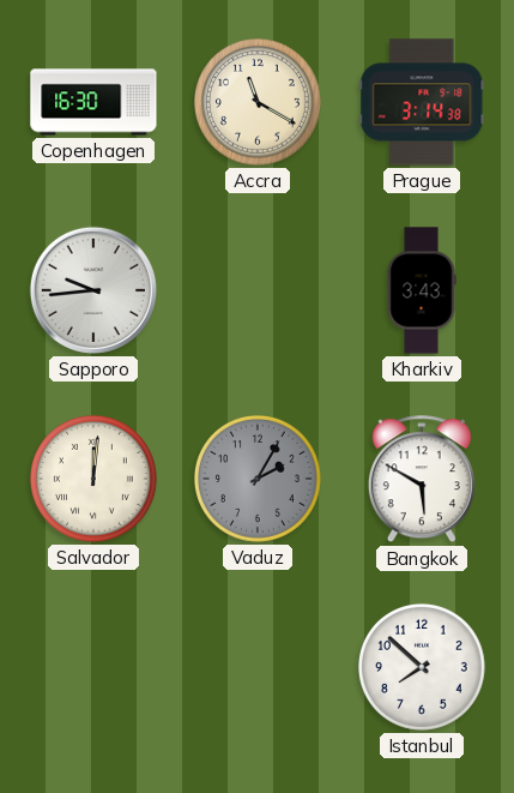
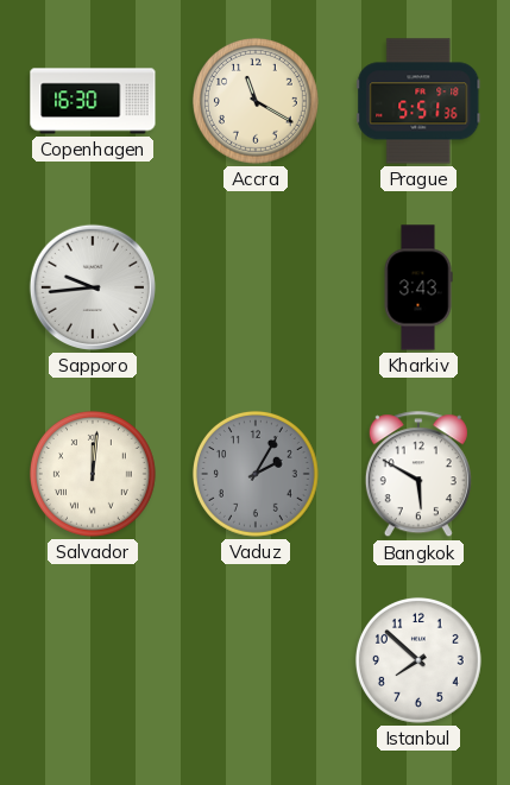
Prague: 3:14 -> 5:51 (418, 101)
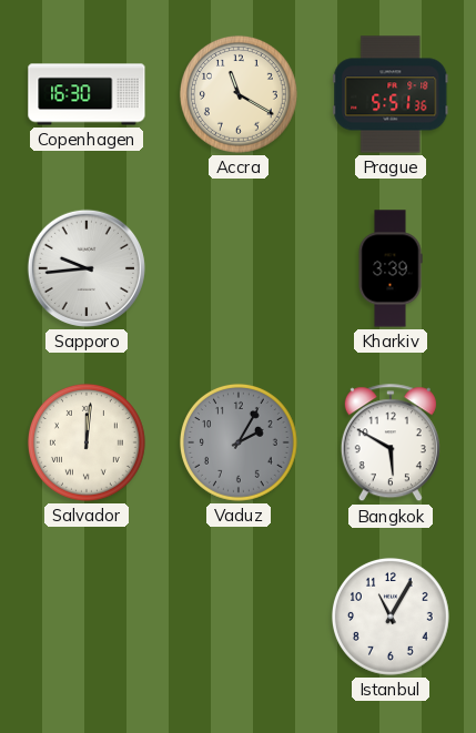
Kharkiv: 3:43 -> 3:39 (391, 268)
Istanbul: 7:52 -> 11:05 (391, 617)
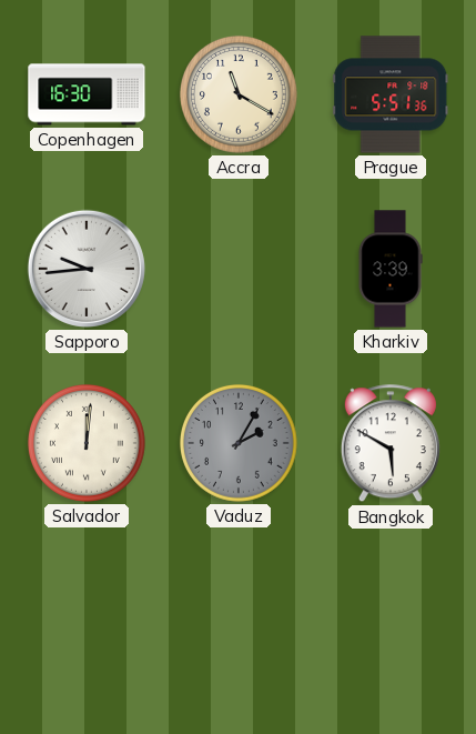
Istanbul: 11:05 -> none (391, 617)
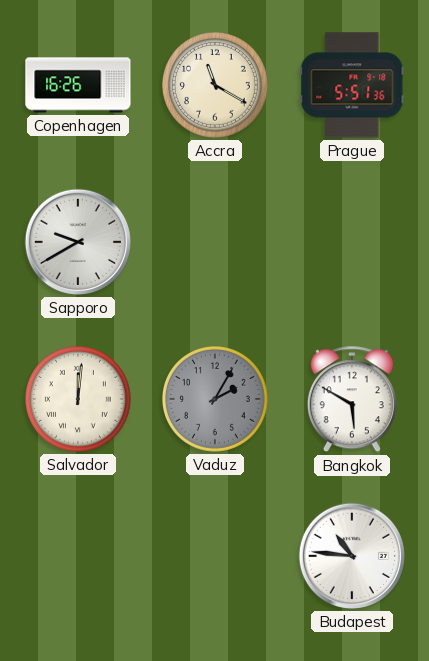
Copenhagen: 16:30 -> 16:26 (78, 85)
Sapporo: 9:44 -> 9:40 (78, 242)
Kharkiv: 3:39 -> none (391, 269)
Budapest: none -> 10:46 (352, 556)
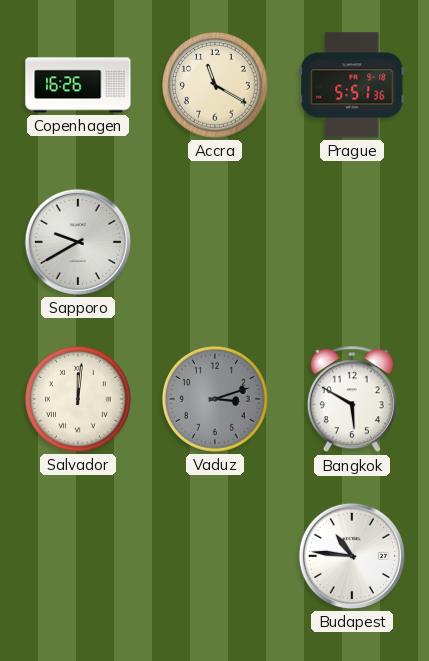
Vaduz: 2:05 -> 3:12 (215, 399)
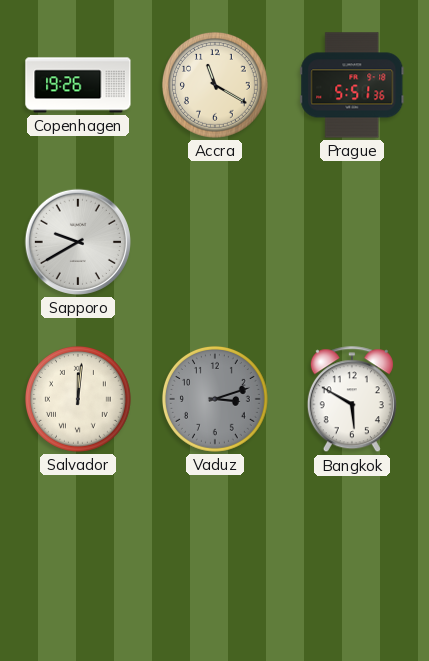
Copenhagen: 16:26 -> 19:26 (78, 85)
Budapest: 10:46 -> none (352, 556)
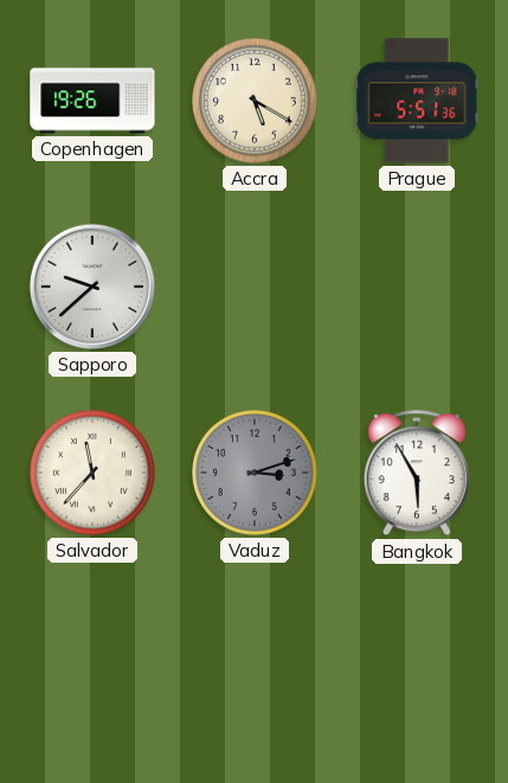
Accra: 11:20 -> 5:20 (255, 101)
Sapporo: 9:40 -> 9:38 (92, 287)
Salvador: 12:01 -> 11:37 (92, 473)
Bangkok: 5:50 -> 5:55 (417, 474)
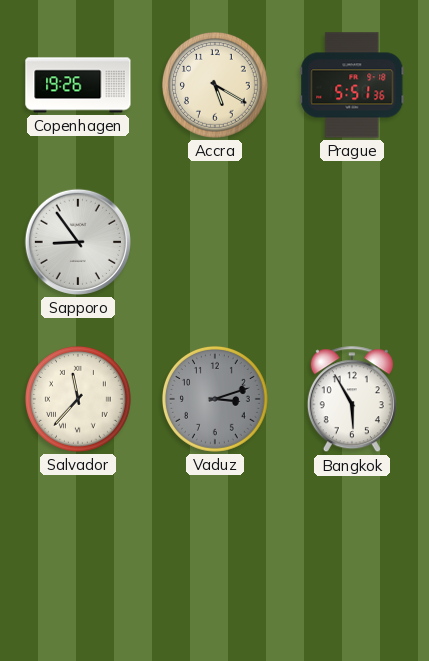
Sapporo: 9:38 -> 8:54 (78, 242)
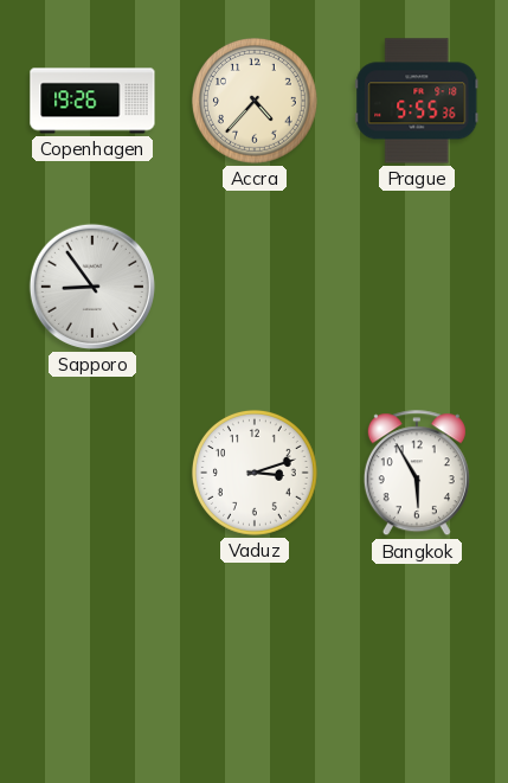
Accra: 5:20 -> 4:37 (255, 101)
Prague: 5:51 -> 5:55 (417, 101)
Salvador: 11:37 -> none (78, 399)
Vaduz dial: grey -> white (255, 473)
